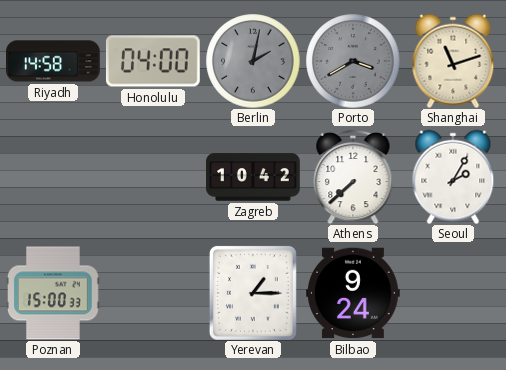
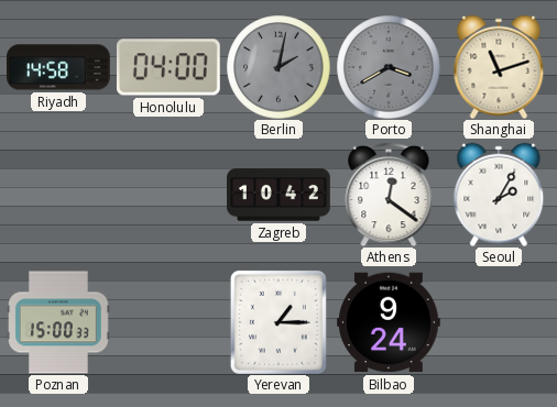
Athens: 7:38 -> 12:21 (389, 195)
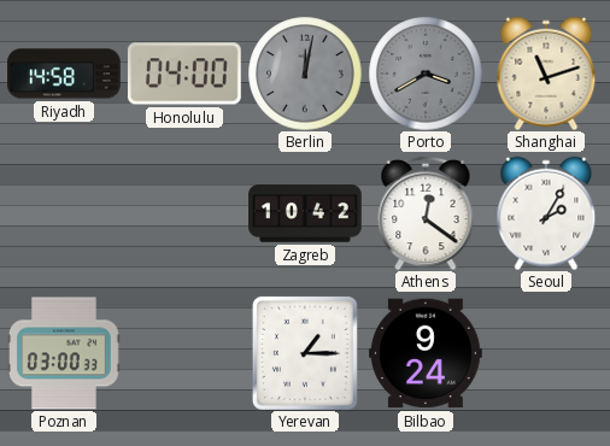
Berlin: 2:02 -> 12:02 (305, 74)
Poznan: 15:00 -> 03:00 (65, 353)
